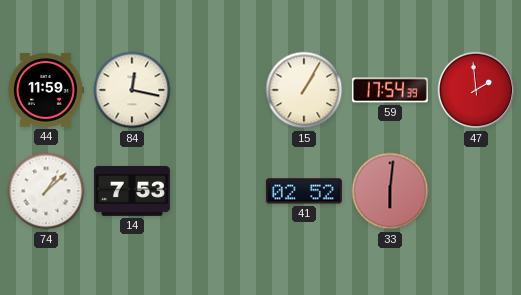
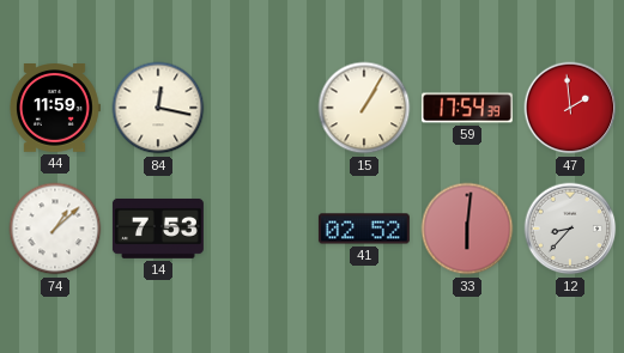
12: none -> 8:37 (570, 229)
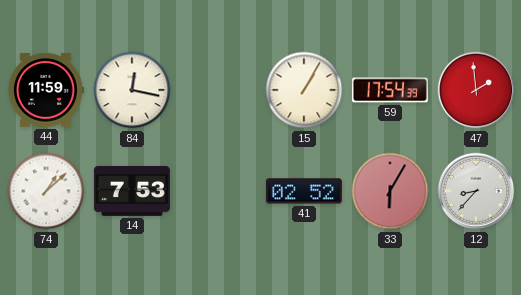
33: 6:01 -> 6:05 (390, 191)
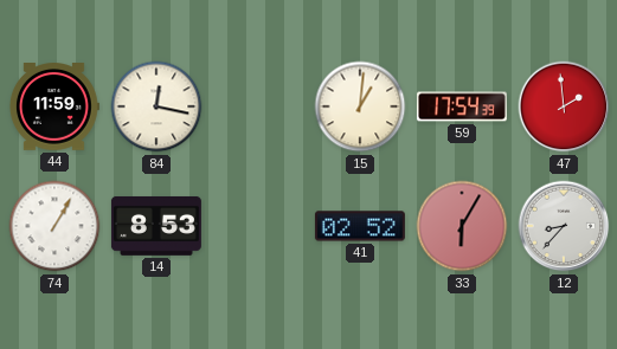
15: 1:05 -> 1:01 (360, 106)
74: 1:08 -> 1:05 (54, 226)
14: 7:53 -> 8:53 (156, 226)
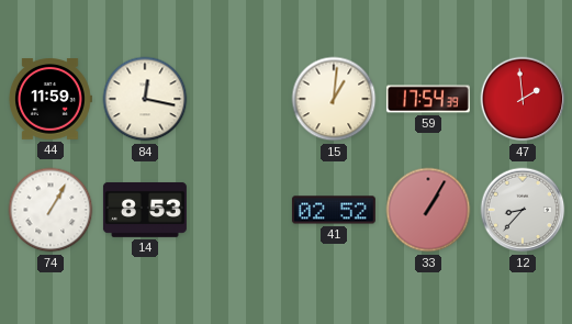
33: 6:05 -> 1:05 (428, 210)
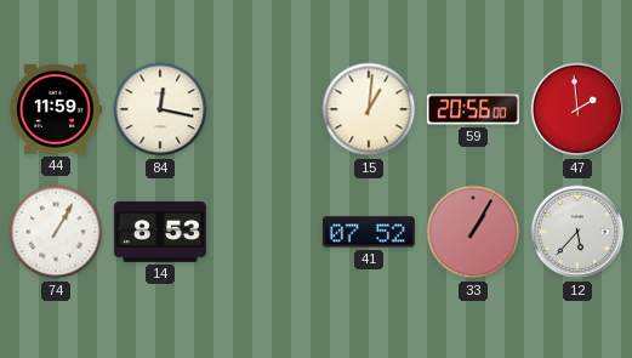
59: 17:54 -> 20:56 (473, 109)
41: 02:52 -> 07:52 (369, 232)
12: 8:37 -> 5:37 (577, 232)
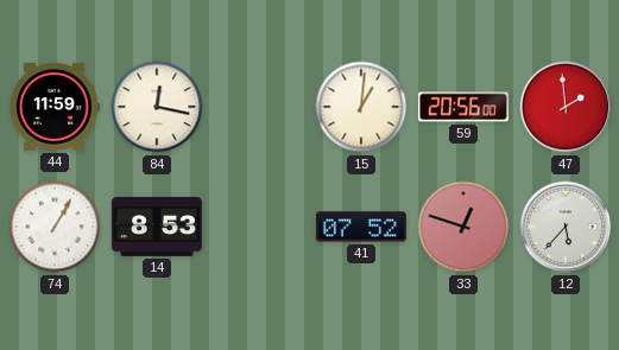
33: 1:05 -> 12:48 (463, 227)
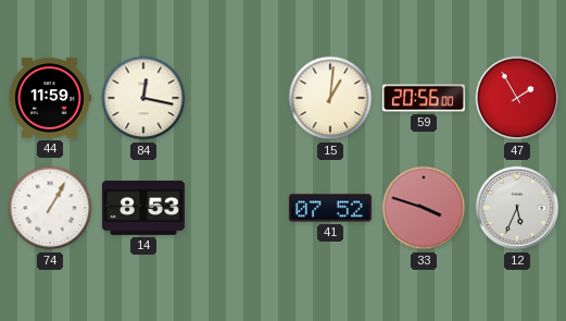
47: 1:59 -> 1:55 (517, 98)
33: 12:48 -> 3:48 (424, 208)
12: 5:37 -> 5:34 (517, 208)
